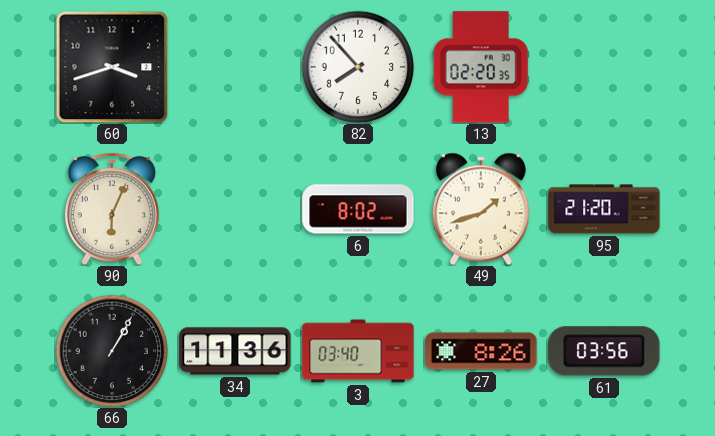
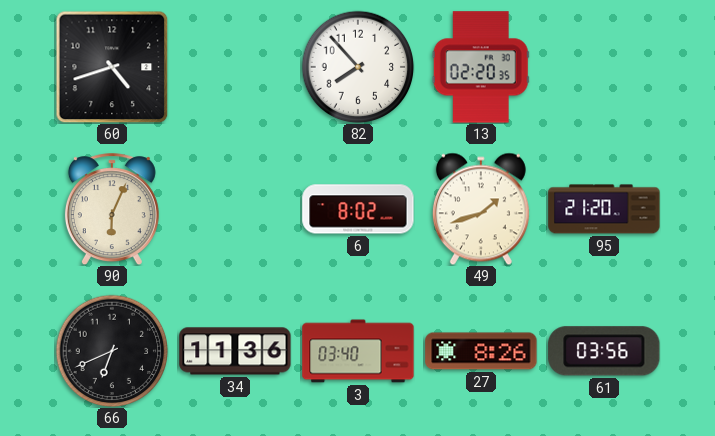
60: 3:42 -> 4:42 (112, 67)
66: 1:05 -> 6:41 (112, 351)
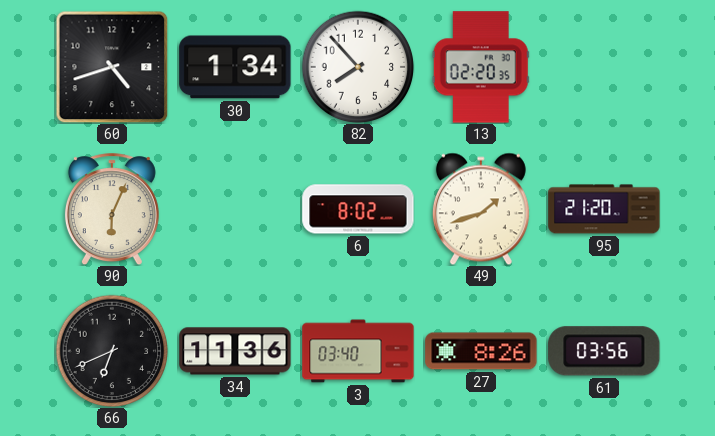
30: none -> 1:34 (235, 67)
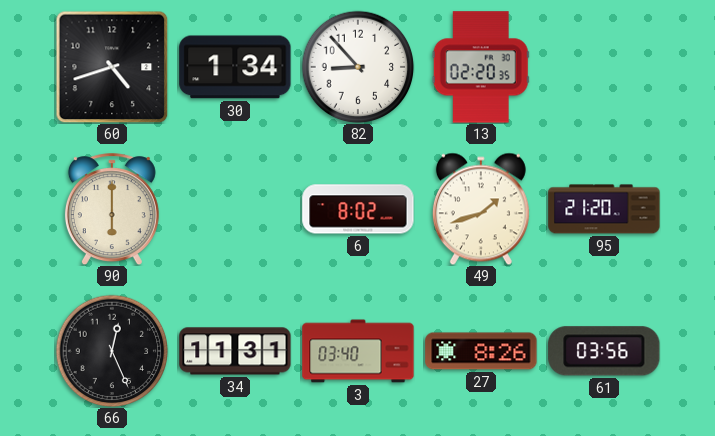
82: 7:53 -> 8:53 (358, 67)
90: 6:04 -> 6:00 (112, 209)
66: 6:41 -> 12:26 (112, 351)
34: 11:36 -> 11:31 (235, 351)
